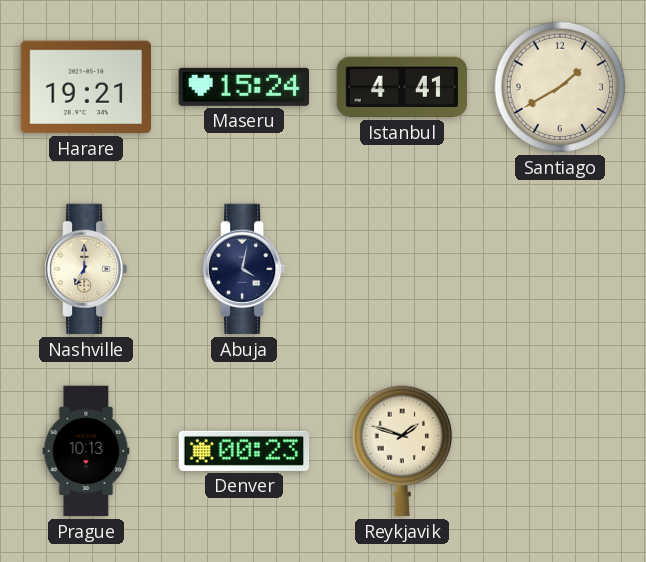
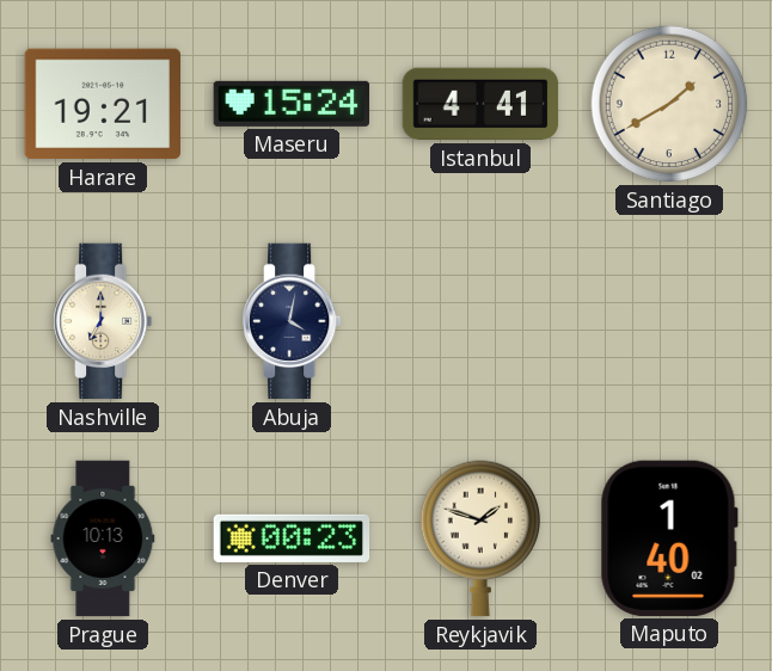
Maputo: none -> 1:40 (669, 538)
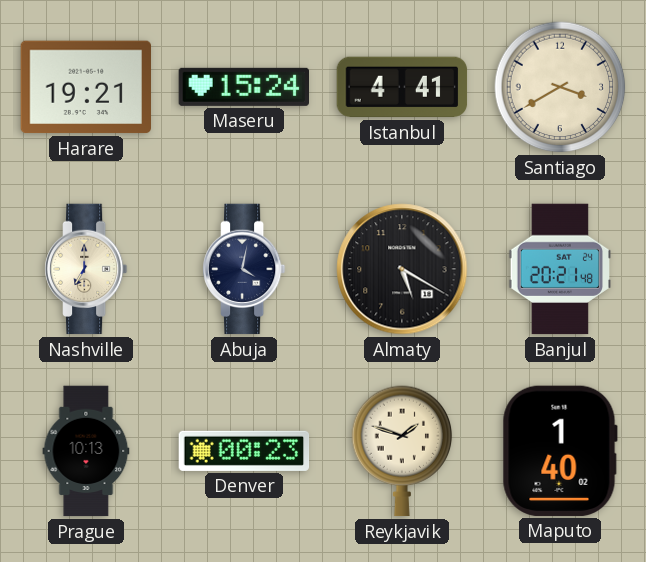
Santiago: 1:40 -> 3:40 (560, 87)
Almaty: none -> 5:20 (402, 269)
Banjul: none -> 20:21 (560, 269)
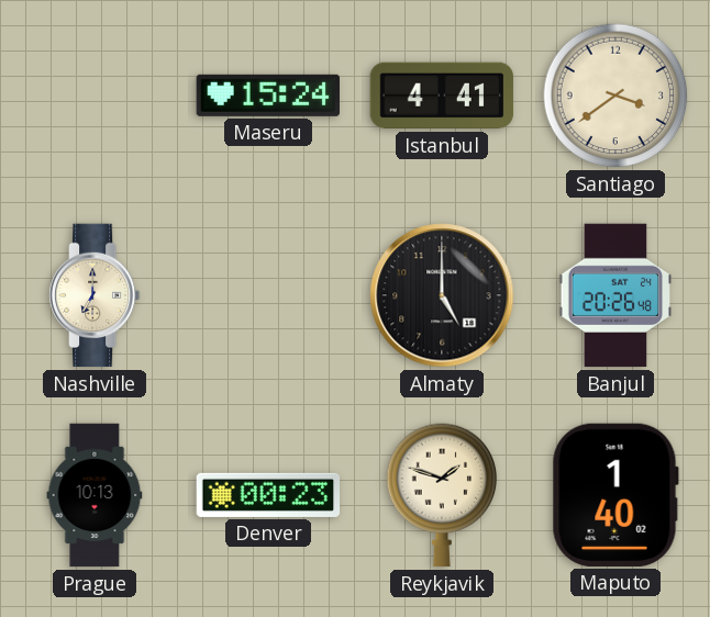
Harare: 19:21 -> none (85, 87)
Santiago: 3:40 -> 3:39 (615, 96)
Abuja: 4:02 -> none (245, 269)
Almaty: 5:20 -> 5:00 (442, 295)
Banjul: 20:21 -> 20:26 (615, 295)
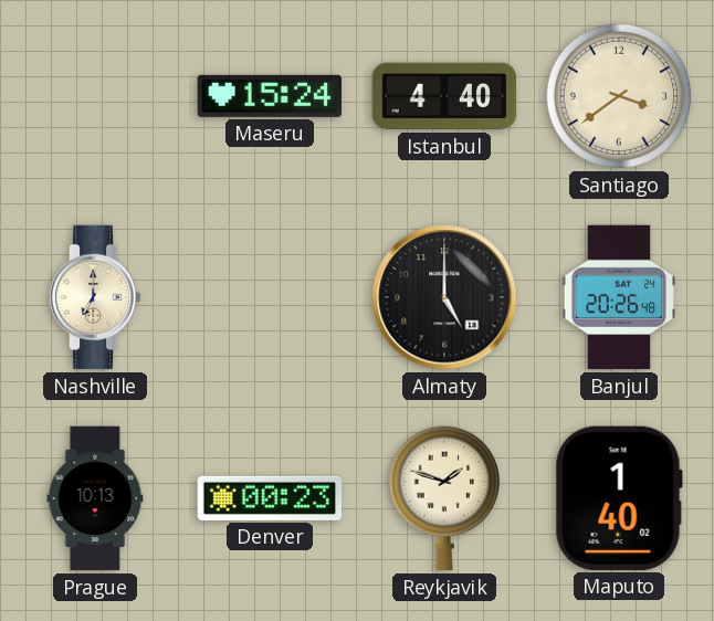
Istanbul: 4:41 -> 4:40 (444, 96)
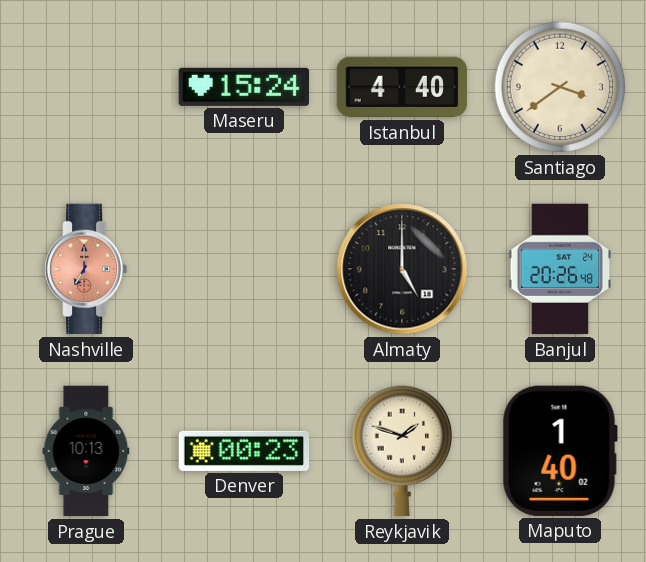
Nashville dial: cream -> salmon (87, 269)
